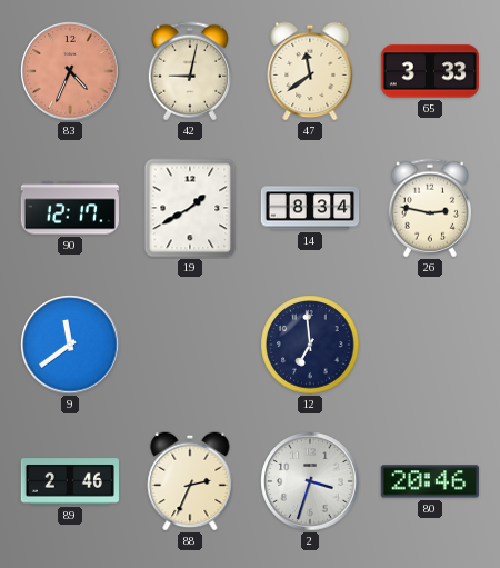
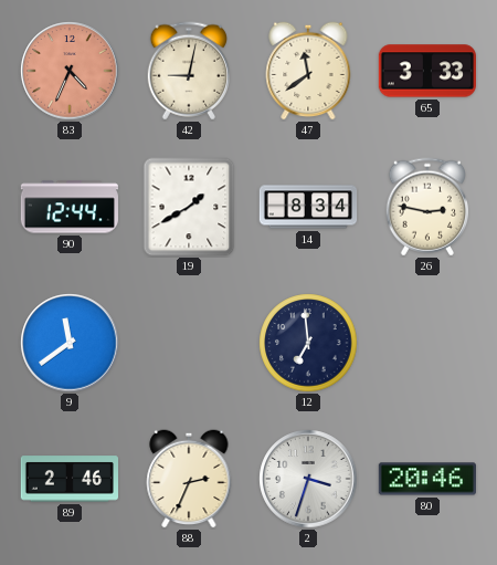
90: 12:17 -> 12:44 (68, 207)
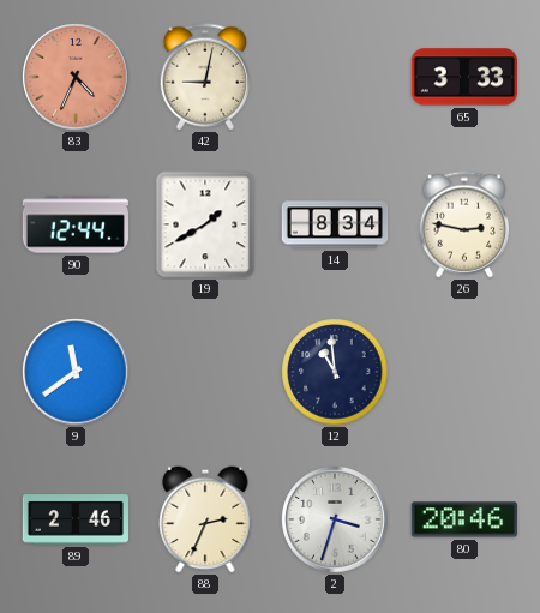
47: 11:39 -> none (308, 71)
12: 6:59 -> 10:59 (335, 372)
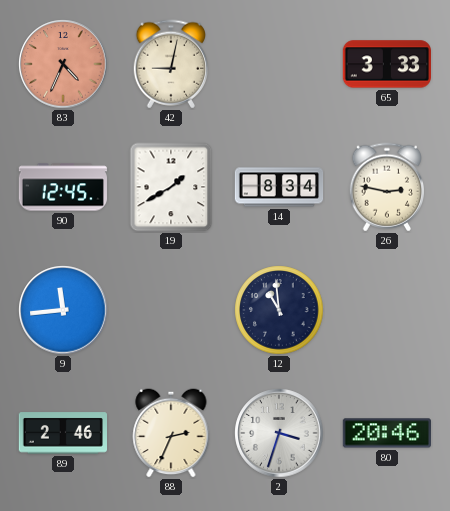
90: 12:44 -> 12:45 (62, 187)
9: 11:39 -> 11:44 (63, 310)
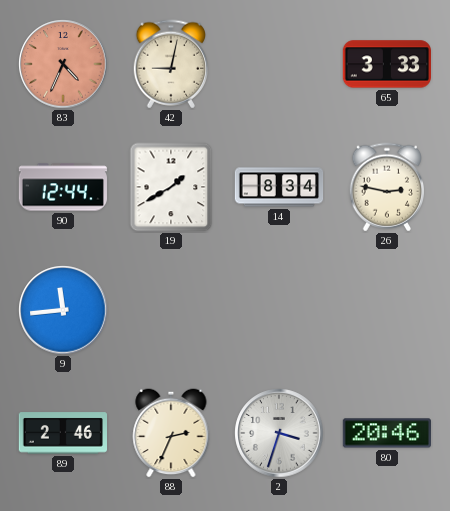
90: 12:45 -> 12:44 (62, 187)
12: 10:59 -> none (279, 310)
